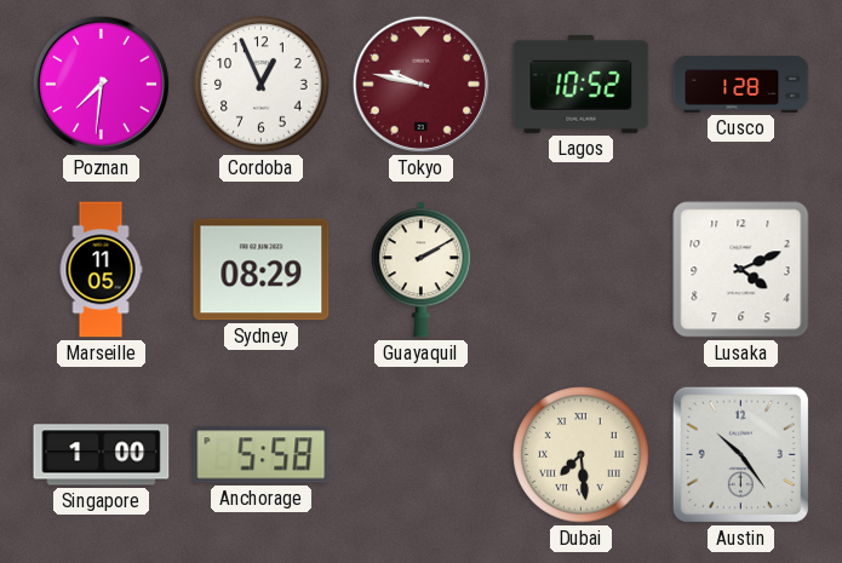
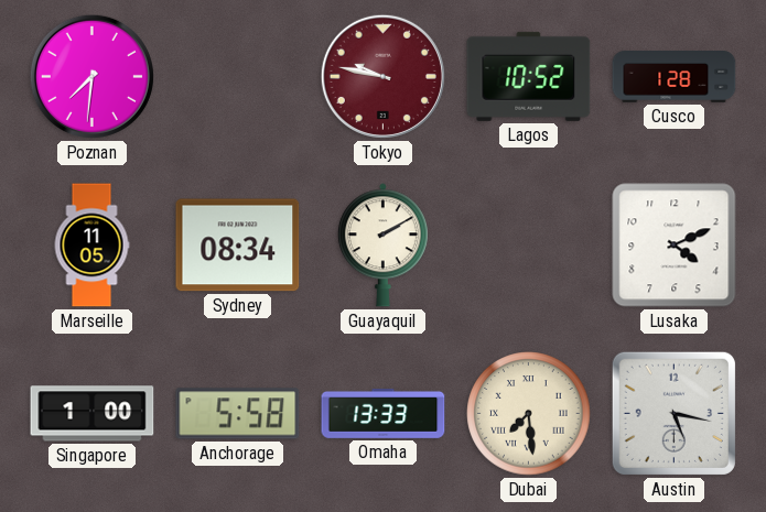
Cordoba: 12:56 -> none (262, 85)
Sydney: 08:29 -> 08:34 (238, 246)
Omaha: none -> 13:33 (384, 413)
Austin: 10:24 -> 5:17 (673, 413)
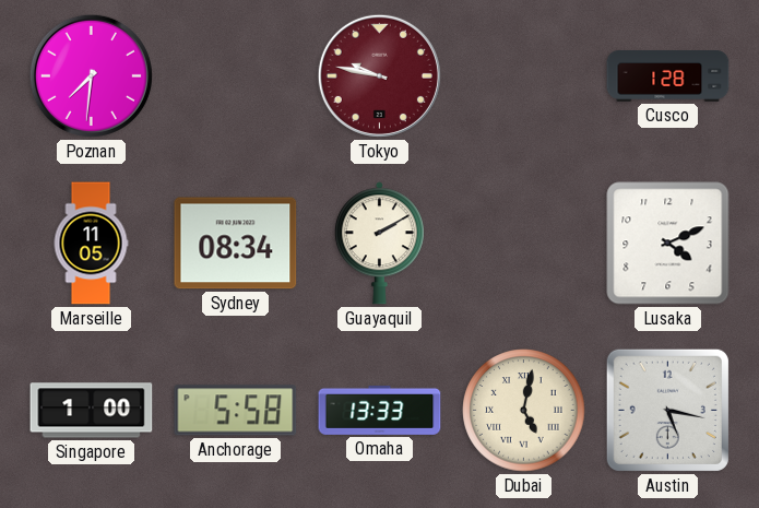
Lagos: 10:52 -> none (529, 76)
Dubai: 7:29 -> 5:02 (524, 411)
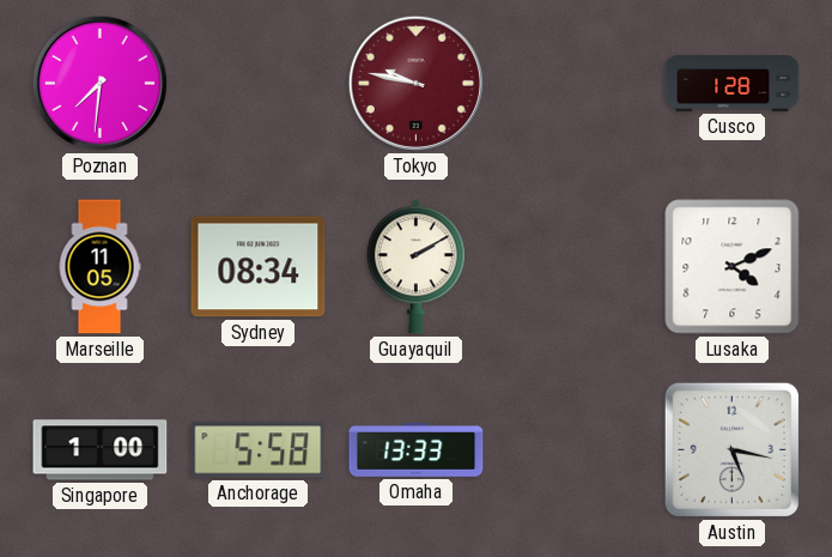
Dubai: 5:02 -> none (524, 411)
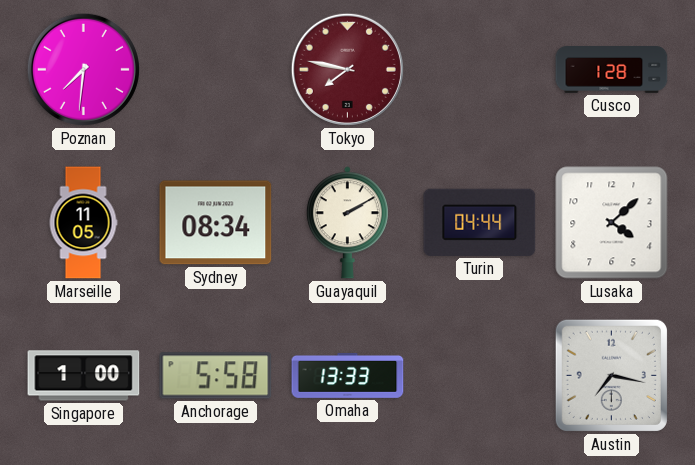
Tokyo: 9:47 -> 7:47 (347, 69)
Turin: none -> 04:44 (480, 222)
Lusaka: 4:11 -> 4:08 (612, 223)
Austin: 5:17 -> 7:17 (611, 375)
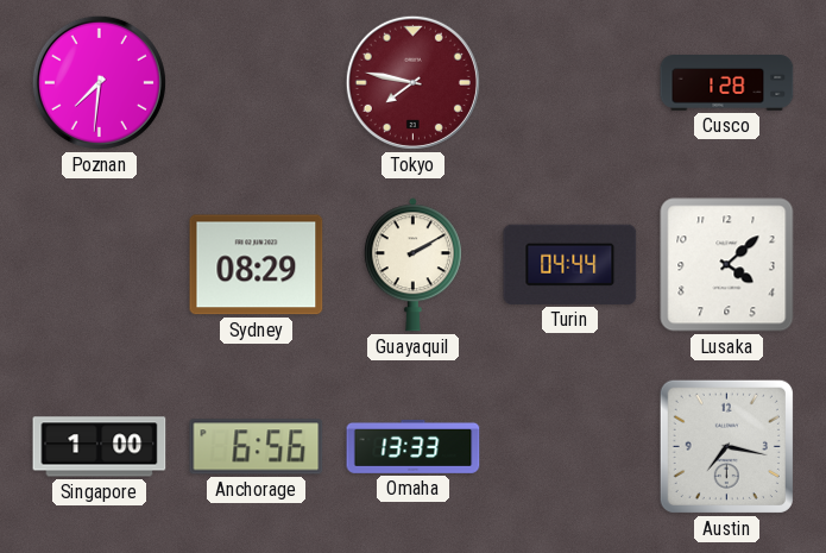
Marseille: 11:05 -> none (83, 223)
Sydney: 08:34 -> 08:29 (257, 265)
Anchorage: 5:58 -> 6:56 (257, 447)
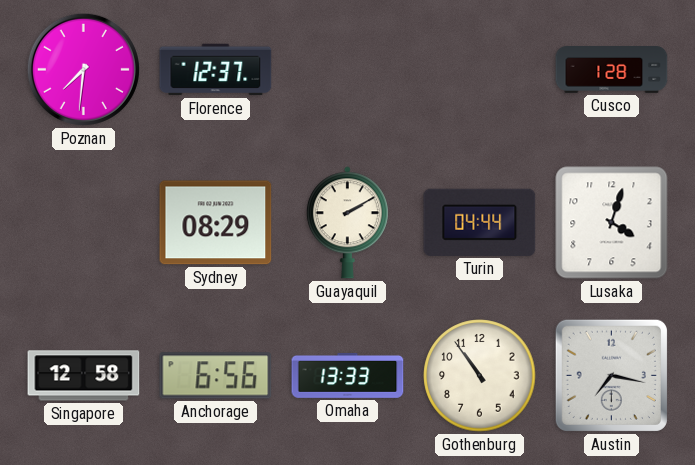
Florence: none -> 12:37 (216, 70)
Tokyo: 7:47 -> none (412, 82)
Lusaka: 4:08 -> 4:03 (612, 223)
Singapore: 1:00 -> 12:58 (84, 376)
Gothenburg: none -> 10:54 (480, 376)
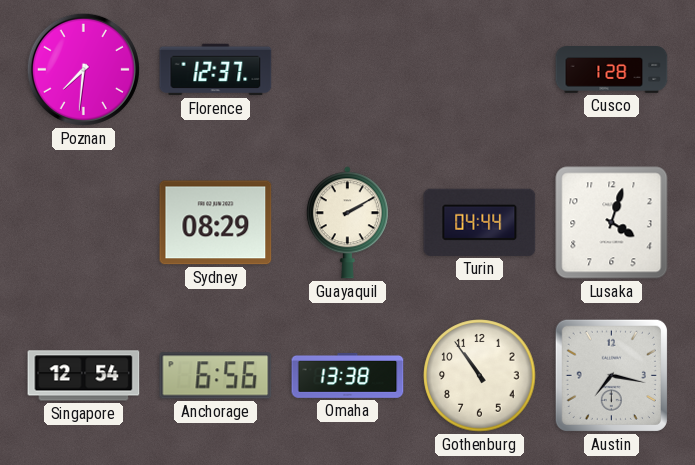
Singapore: 12:58 -> 12:54 (84, 376)
Omaha: 13:33 -> 13:38 (348, 375)
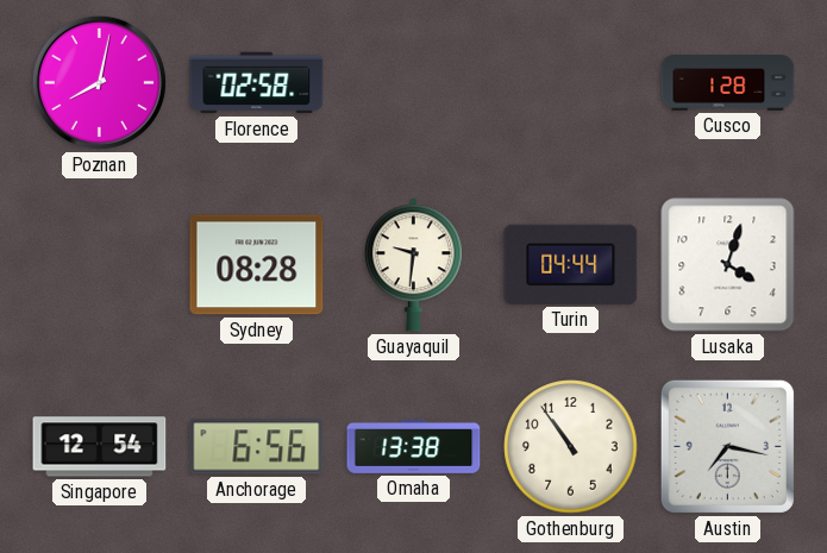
Poznan: 7:31 -> 8:02 (99, 82)
Florence: 12:37 -> 02:58 (257, 83)
Sydney: 08:29 -> 08:28 (257, 265)
Guayaquil: 2:10 -> 9:31 (413, 265)
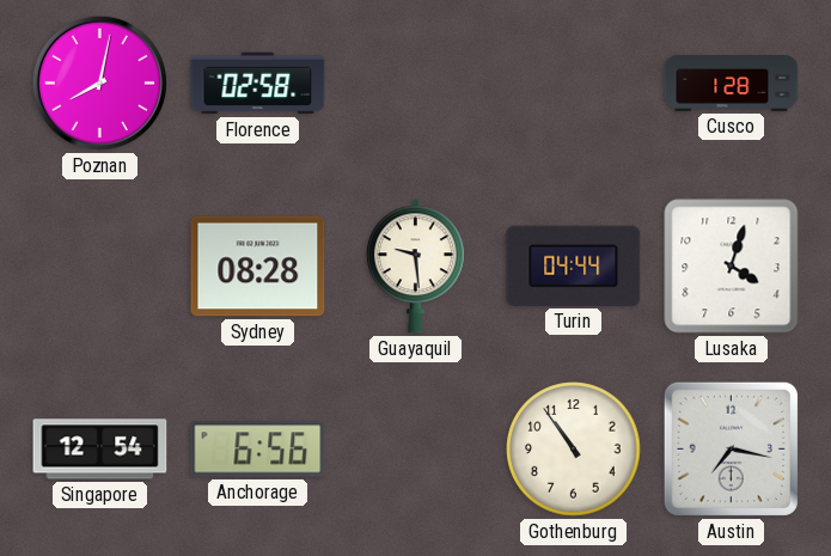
Guayaquil: 9:31 -> 9:29 (415, 267)
Omaha: 13:38 -> none (414, 446)
